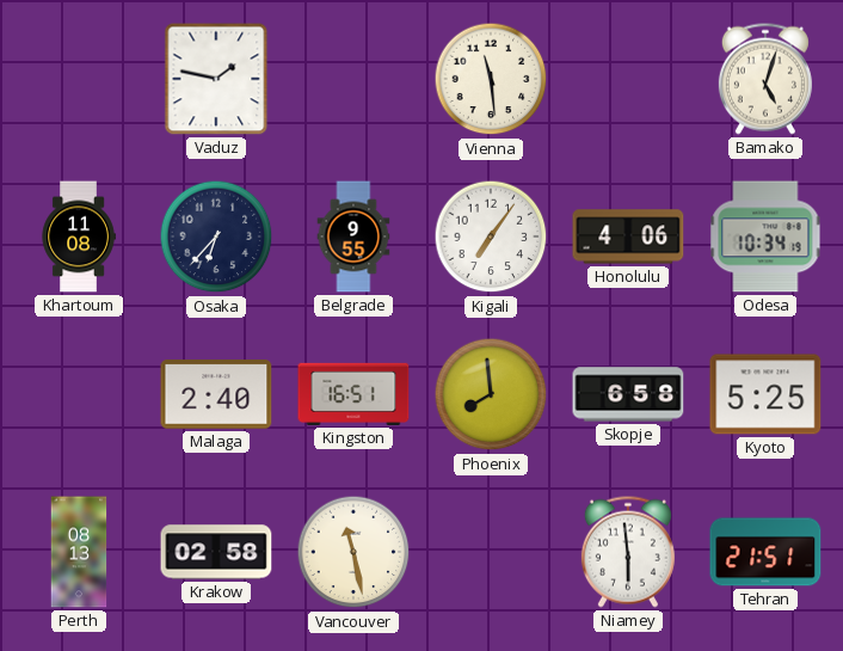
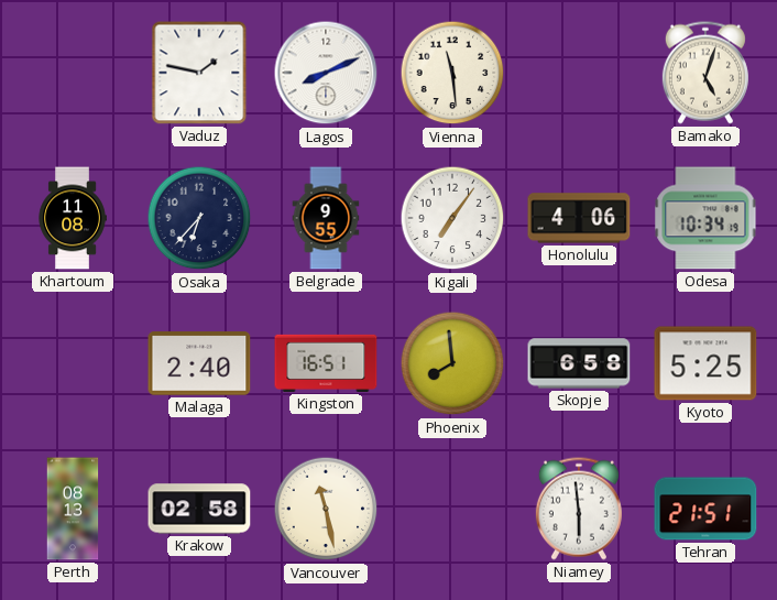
Lagos: none -> 8:11 (326, 73)
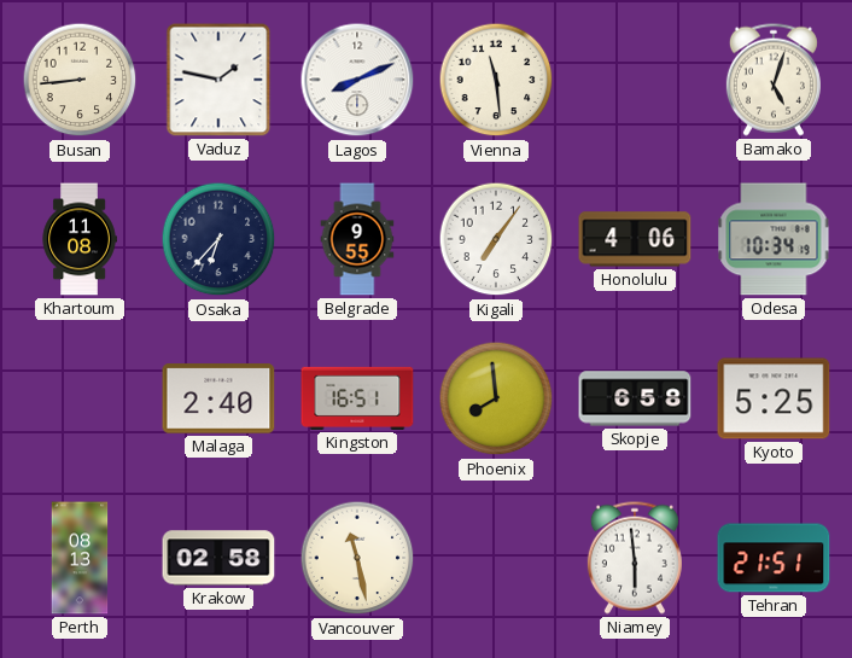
Busan: none -> 8:44 (80, 80)
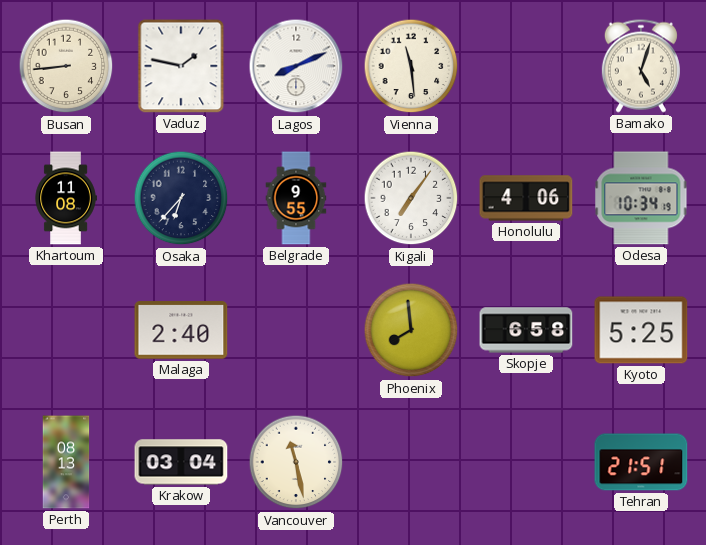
Kingston: 16:51 -> none (357, 398)
Krakow: 02:58 -> 03:04 (181, 462)
Niamey: 5:59 -> none (635, 558)
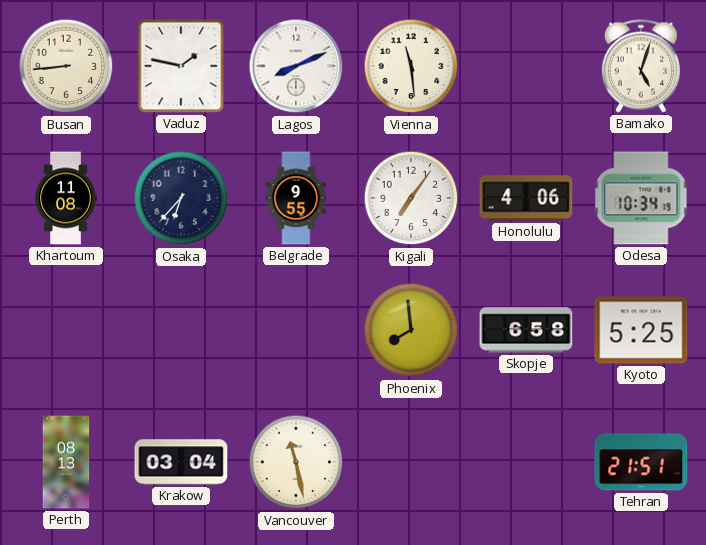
Malaga: 2:40 -> none (181, 330)
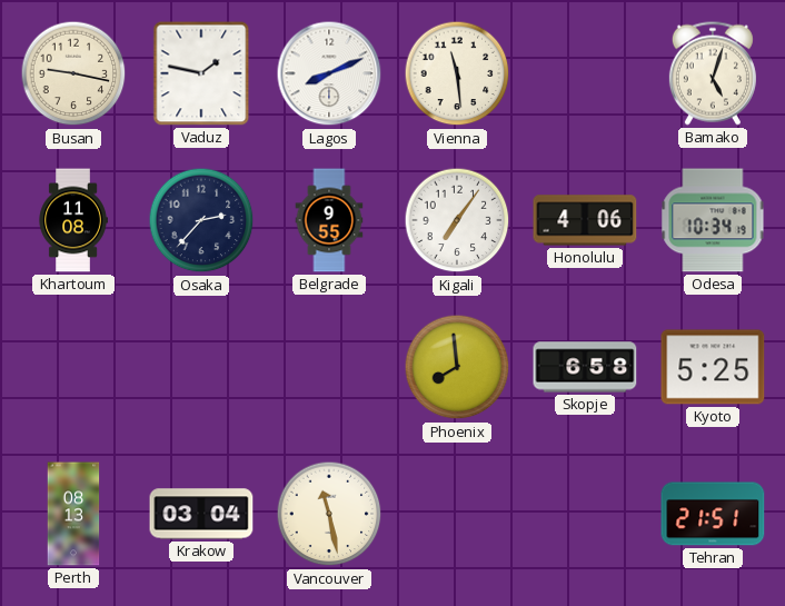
Busan: 8:44 -> 9:17 (73, 73)
Osaka: 6:37 -> 2:37 (201, 220)
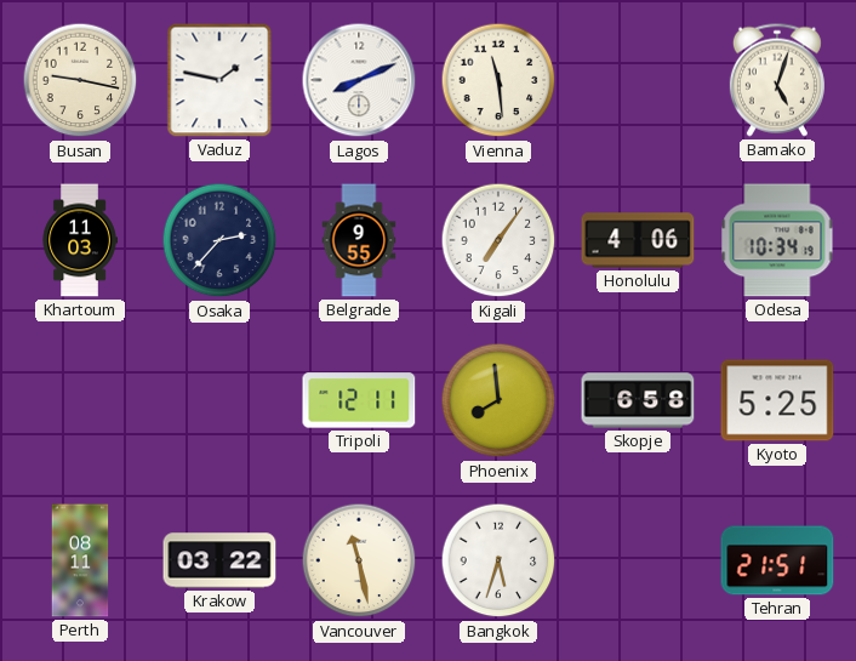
Khartoum: 11:08 -> 11:03 (80, 240)
Tripoli: none -> 12:11 (359, 400)
Perth: 08:13 -> 08:11 (80, 560)
Krakow: 03:04 -> 03:22 (219, 560)
Bangkok: none -> 5:33 (498, 560)
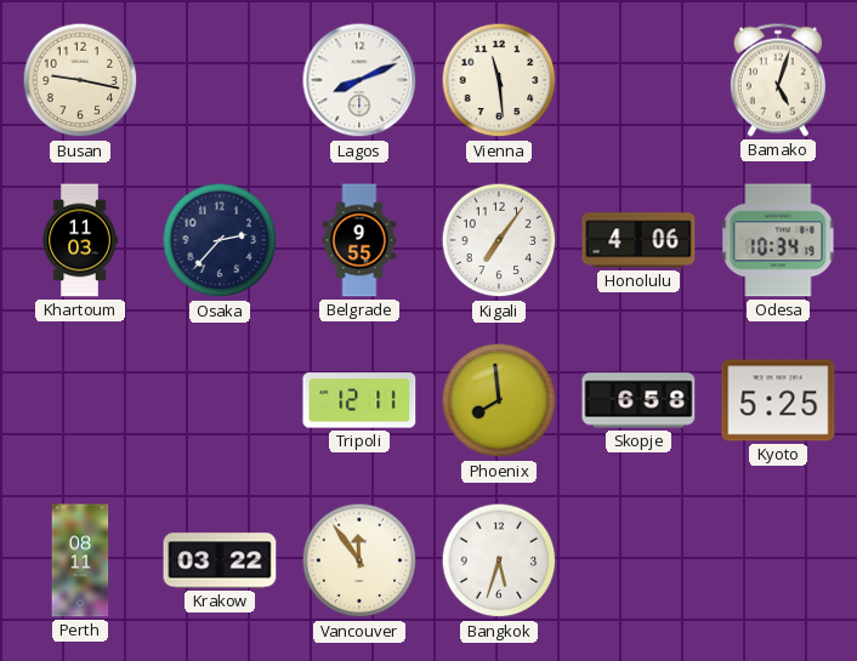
Vaduz: 1:47 -> none (219, 80)
Vancouver: 11:28 -> 11:54 (359, 560)
Tehran: 21:51 -> none (777, 560)
